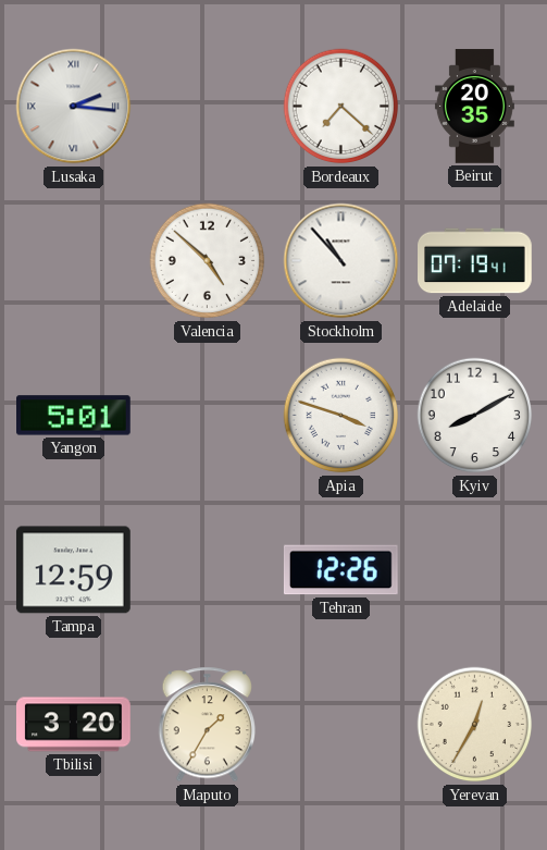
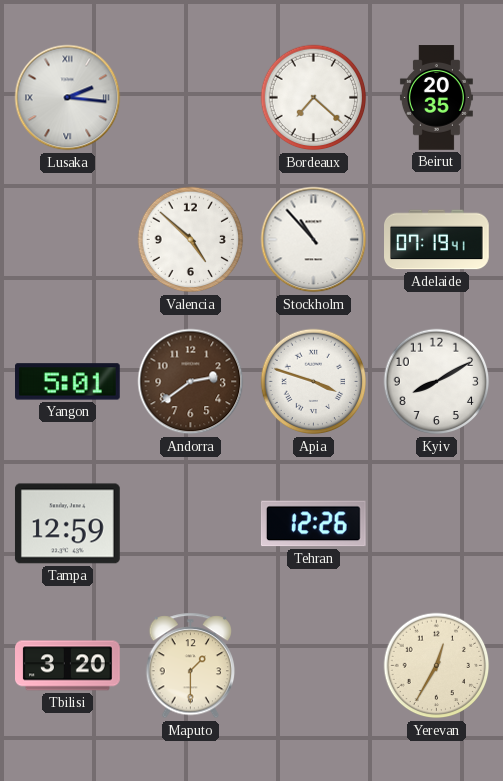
Andorra: none -> 2:39 (191, 382)
Maputo: 1:35 -> 1:30 (191, 666)
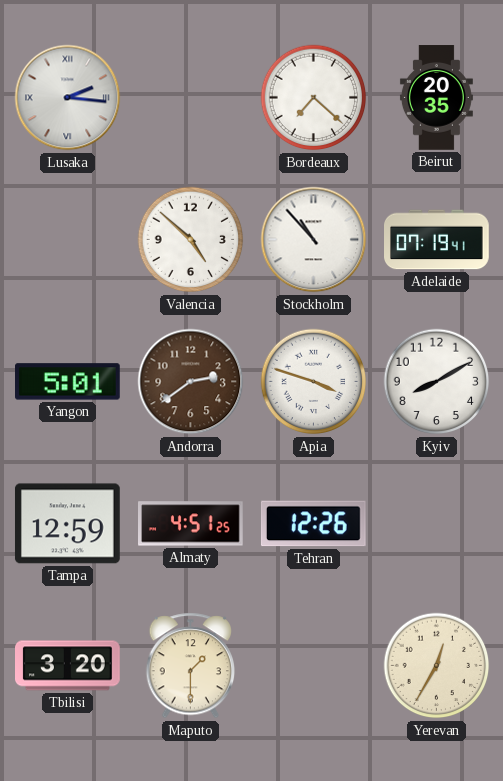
Almaty: none -> 4:51 (191, 524)
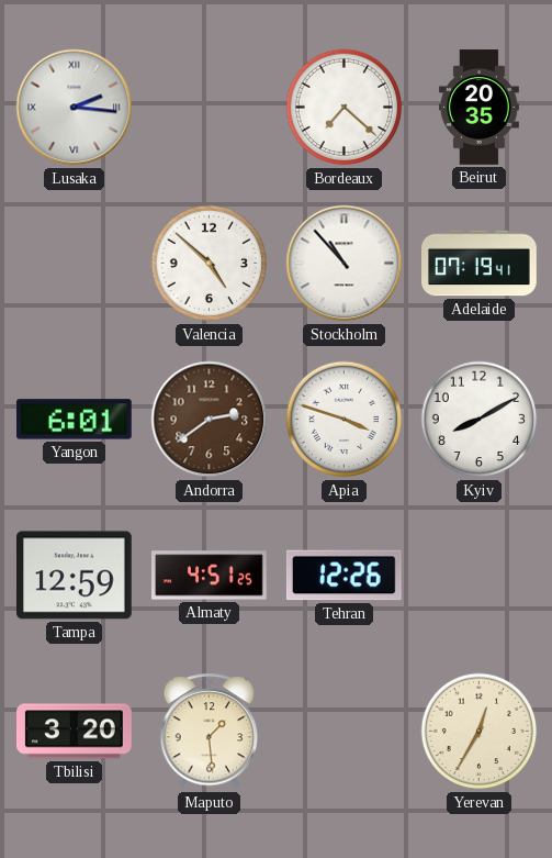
Yangon: 5:01 -> 6:01 (75, 420)
Maputo: 1:30 -> 1:29 (210, 732)
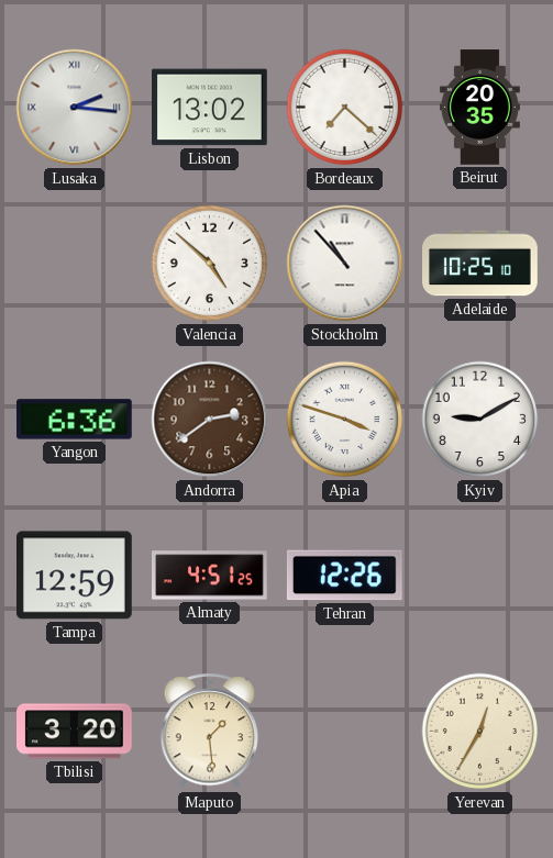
Lisbon: none -> 13:02 (210, 108)
Adelaide: 07:19 -> 10:25 (480, 264)
Yangon: 6:01 -> 6:36 (75, 420)
Kyiv: 8:10 -> 9:10 (480, 420)
